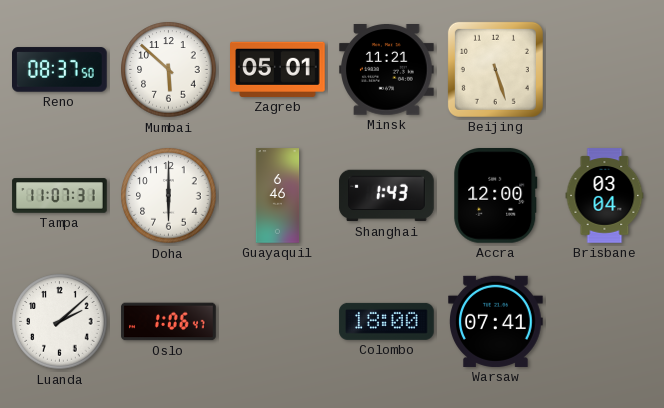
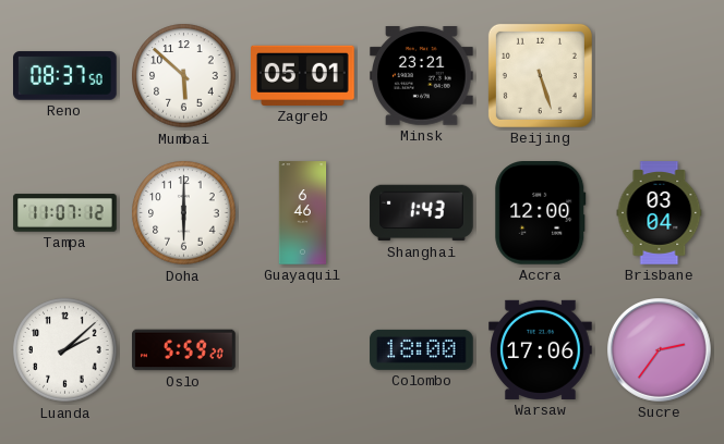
Minsk: 11:21 -> 23:21 (422, 76)
Tampa: 11:07:31 -> 11:07:12 (65, 213)
Oslo: 1:06 -> 5:59 (184, 350)
Warsaw: 07:41 -> 17:06 (541, 349)
Sucre: none -> 2:36 (660, 350)
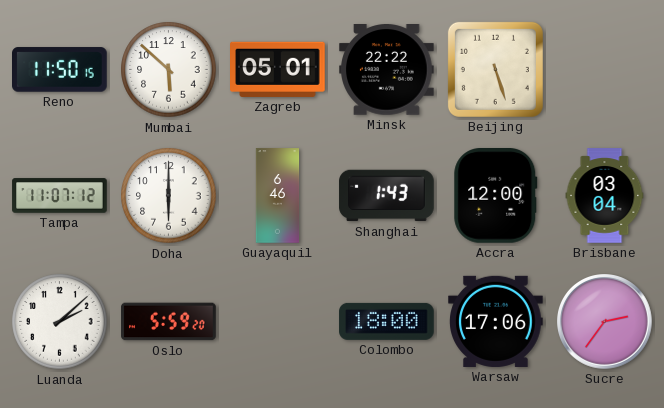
Reno: 08:37 -> 11:50 (60, 70)
Minsk: 23:21 -> 22:22 (387, 70)
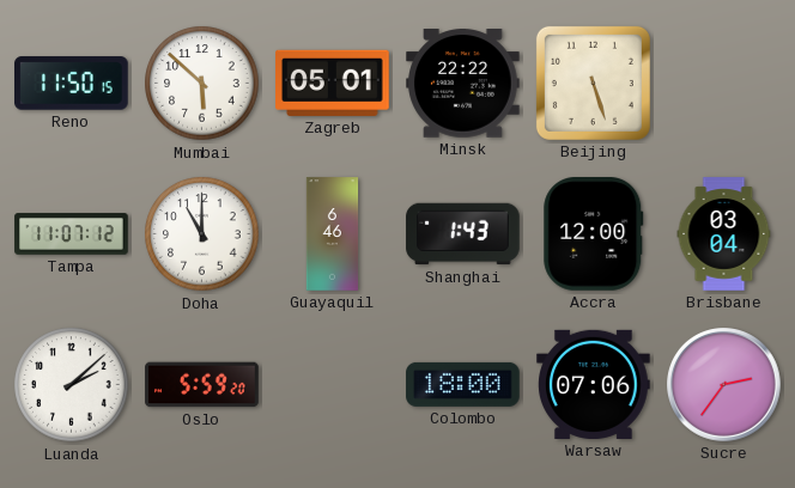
Doha: 6:00 -> 11:00 (202, 234)
Warsaw: 17:06 -> 07:06 (594, 384)
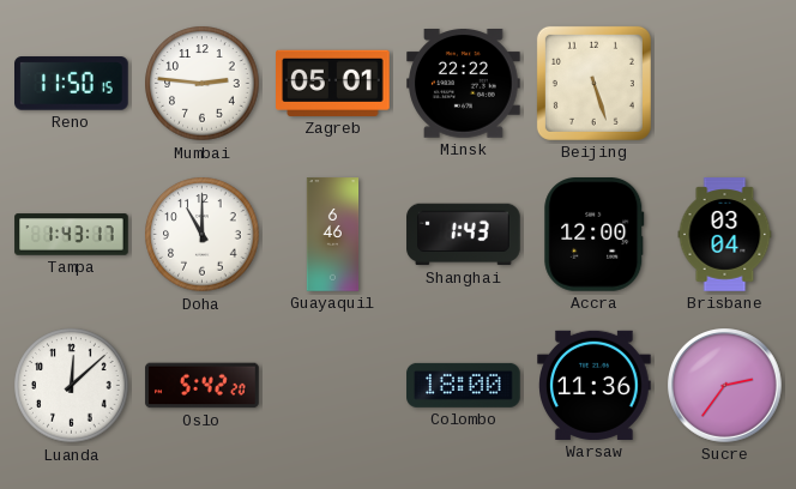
Mumbai: 5:52 -> 2:46 (203, 84)
Tampa: 11:07 -> 1:43 (72, 235)
Luanda: 2:08 -> 12:08 (72, 386)
Oslo: 5:59 -> 5:42 (203, 386)
Warsaw: 07:06 -> 11:36 (595, 385)
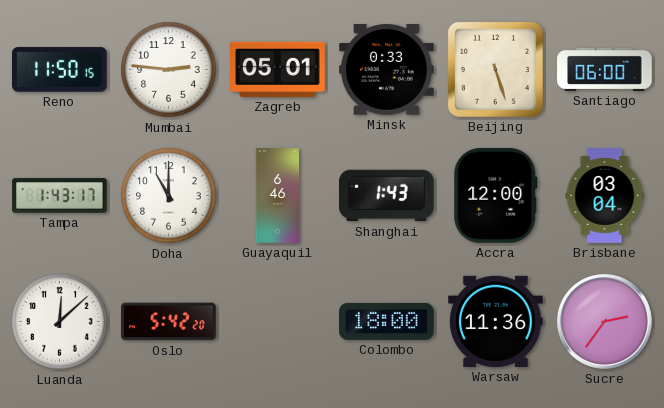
Minsk: 22:22 -> 0:33 (387, 70)
Santiago: none -> 06:00 (605, 69)
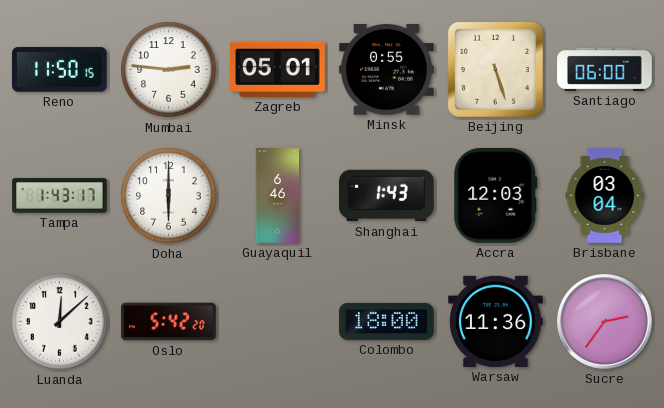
Minsk: 0:33 -> 0:55 (387, 70)
Doha: 11:00 -> 6:00 (169, 196)
Accra: 12:00 -> 12:03 (496, 196)
